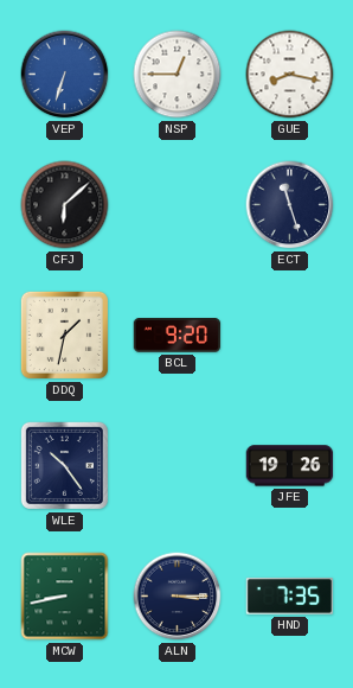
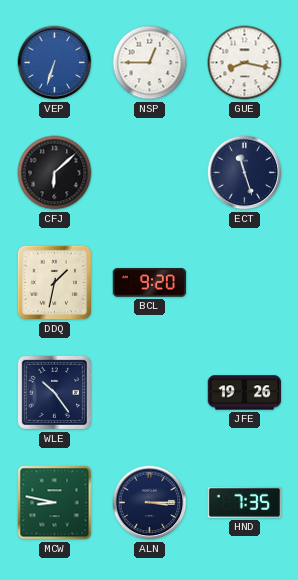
MCW: 8:43 -> 8:47 (55, 503)
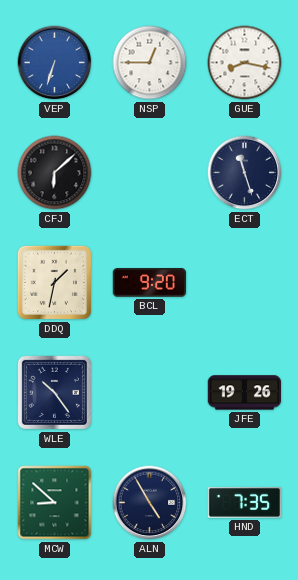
MCW: 8:47 -> 8:52 (55, 503)
ALN: 3:15 -> 4:55 (150, 503)
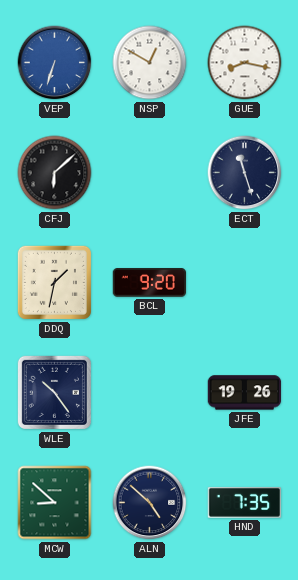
NSP: 12:45 -> 12:50 (150, 63)
ALN: 4:55 -> 4:52 (150, 503)
